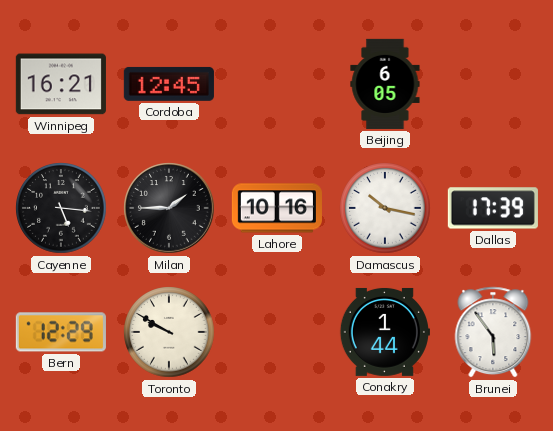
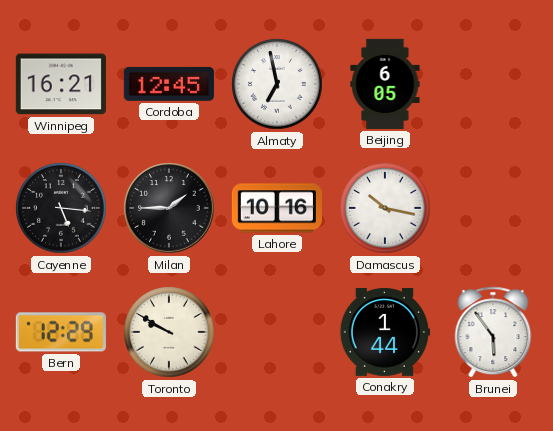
Almaty: none -> 6:58 (277, 84)
Dallas: 17:39 -> none (493, 208)
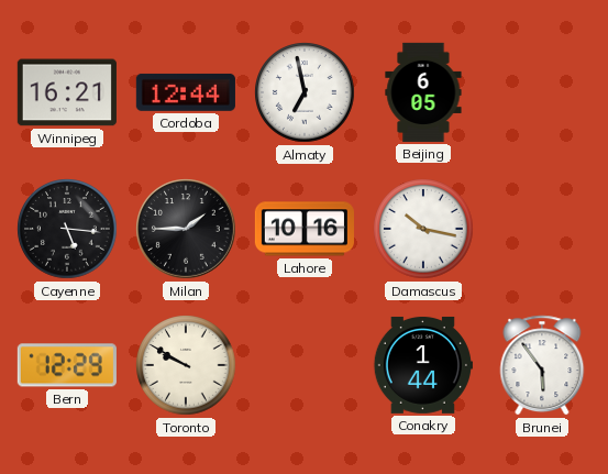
Cordoba: 12:45 -> 12:44 (186, 92)
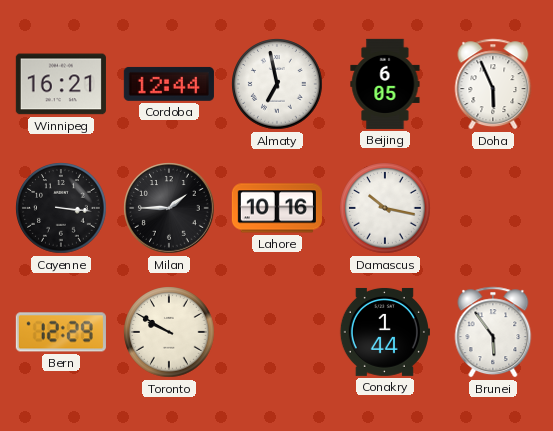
Doha: none -> 5:56 (493, 84)
Cayenne: 5:16 -> 3:16 (61, 208)
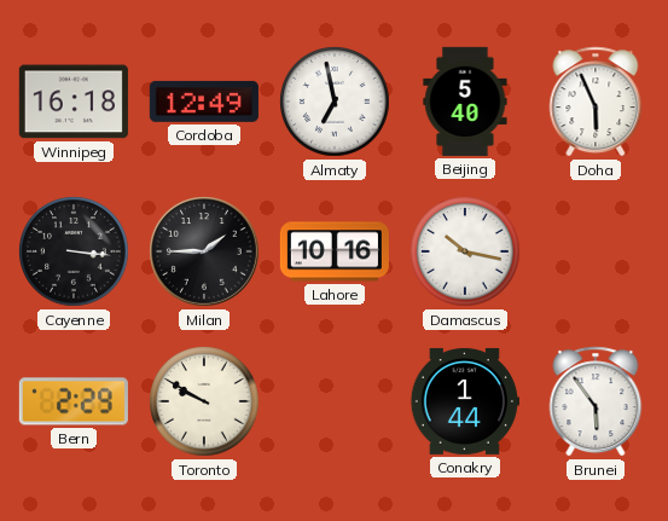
Winnipeg: 16:21 -> 16:18 (74, 102)
Cordoba: 12:44 -> 12:49 (204, 102)
Beijing: 6:05 -> 5:40 (465, 102)
Bern: 12:29 -> 2:29 (74, 401)
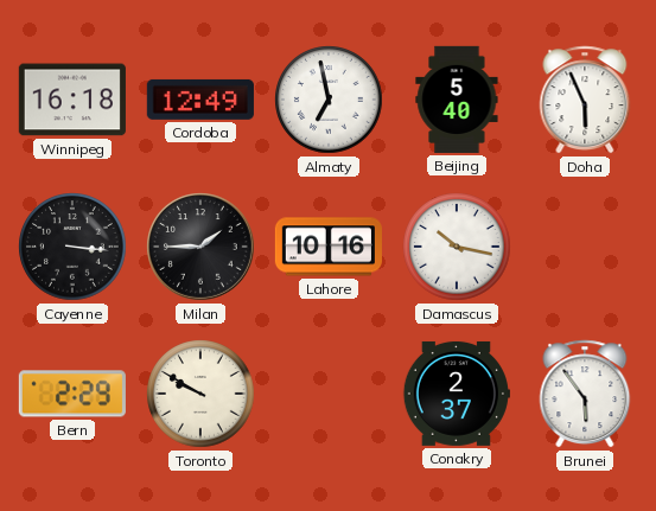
Conakry: 1:44 -> 2:37 (457, 394)
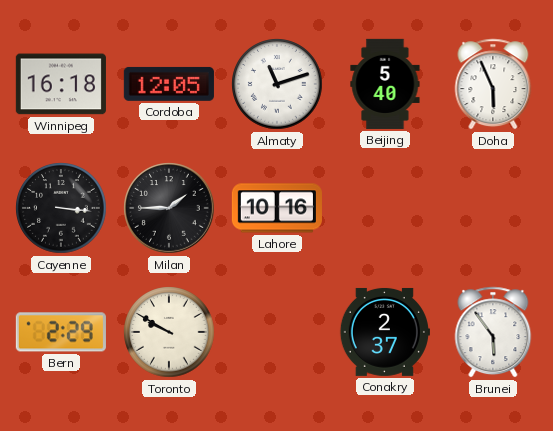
Cordoba: 12:49 -> 12:05 (169, 84)
Almaty: 6:58 -> 11:12 (277, 84)
Damascus: 10:17 -> none (457, 247)
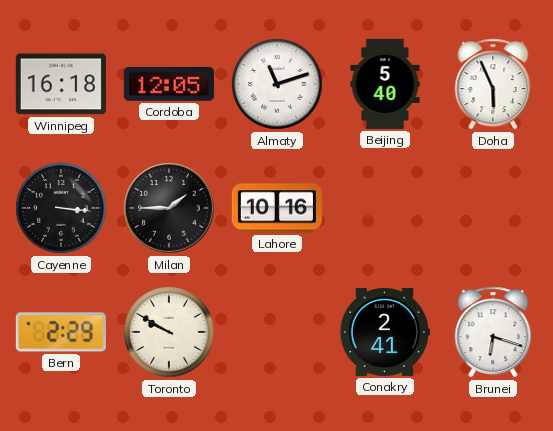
Conakry: 2:37 -> 2:41 (385, 332)
Brunei: 5:54 -> 6:18 (493, 332)
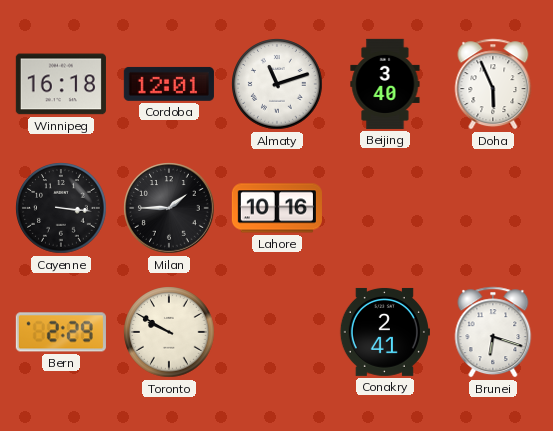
Cordoba: 12:05 -> 12:01 (169, 84)
Beijing: 5:40 -> 3:40 (385, 84)
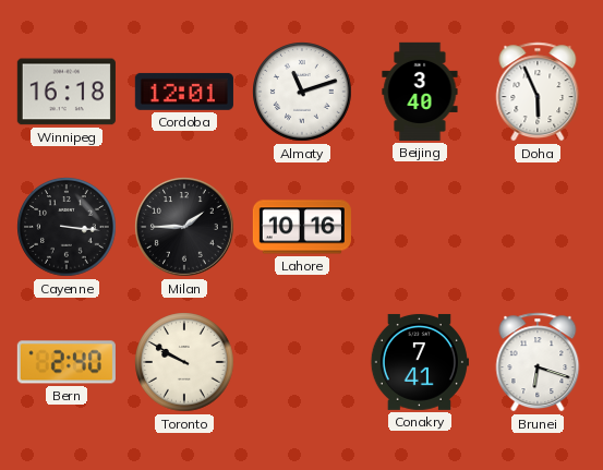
Bern: 2:29 -> 2:40 (67, 362)
Conakry: 2:41 -> 7:41 (420, 362)
